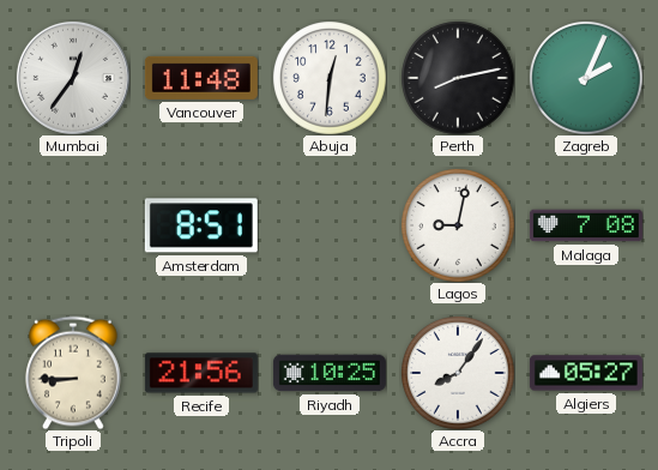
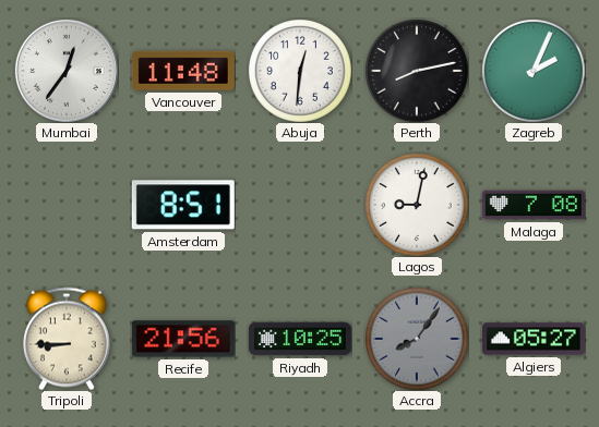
Accra dial: white -> grey (417, 339)
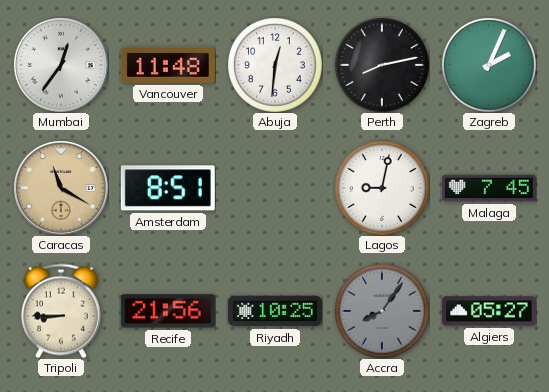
Caracas: none -> 11:20 (61, 188)
Malaga: 7:08 -> 7:45 (489, 188)
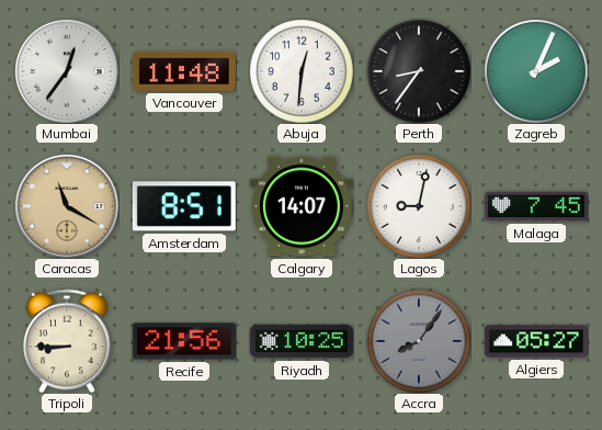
Perth: 8:13 -> 8:36 (419, 71)
Calgary: none -> 14:07 (302, 206)
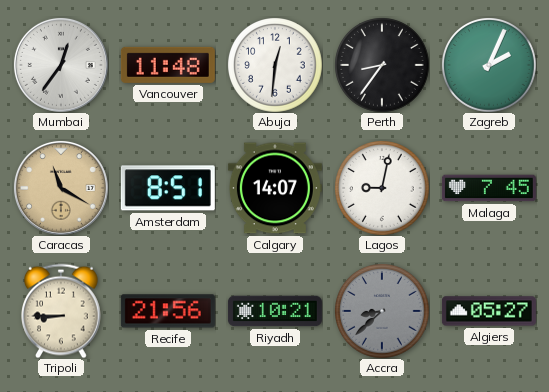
Riyadh: 10:25 -> 10:21 (275, 311)
Accra: 8:06 -> 8:38 (382, 311)
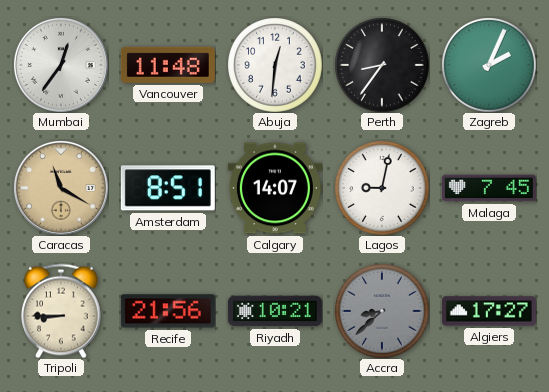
Algiers: 05:27 -> 17:27 (489, 311)
